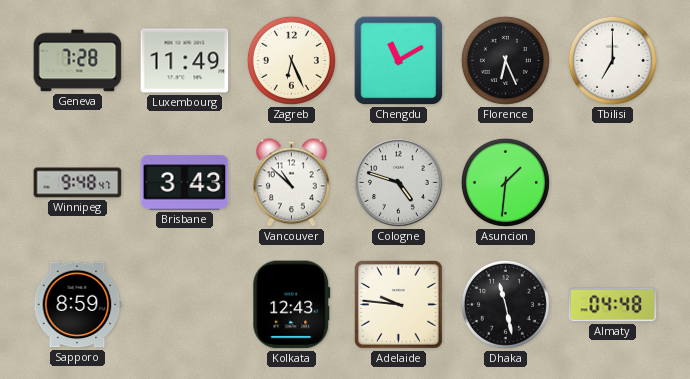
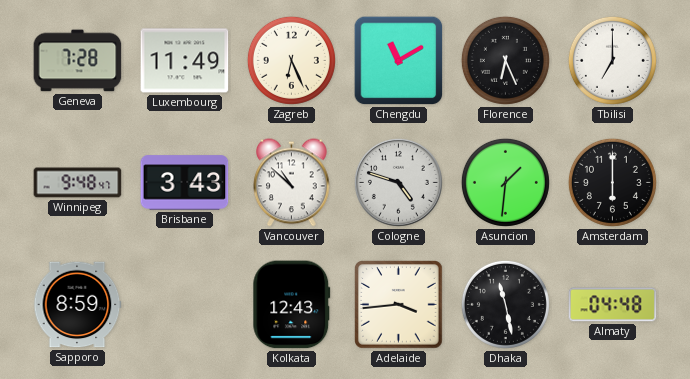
Amsterdam: none -> 6:00 (612, 182)
Adelaide: 9:46 -> 3:44 (399, 305)
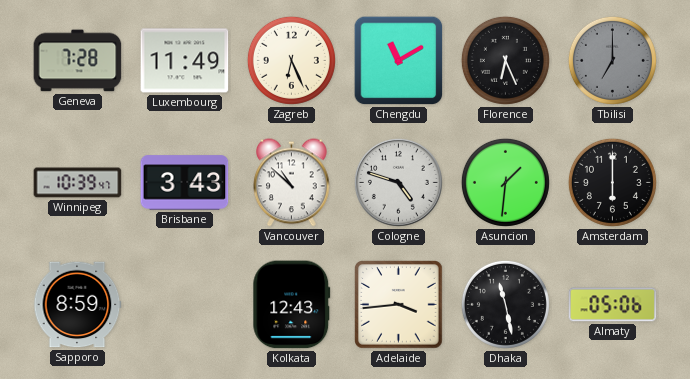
Tbilisi dial: white -> grey (612, 60)
Winnipeg: 9:48 -> 10:39 (78, 183)
Almaty: 04:48 -> 05:06 (613, 305)
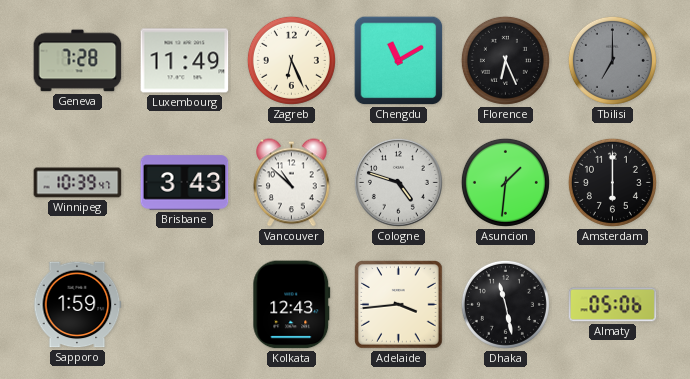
Sapporo: 8:59 -> 1:59 (77, 305)
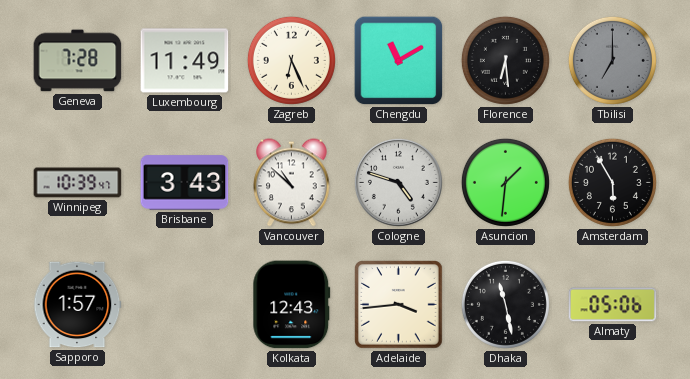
Florence: 6:26 -> 6:29 (505, 60)
Amsterdam: 6:00 -> 5:55 (612, 182)
Sapporo: 1:59 -> 1:57 (77, 305)
